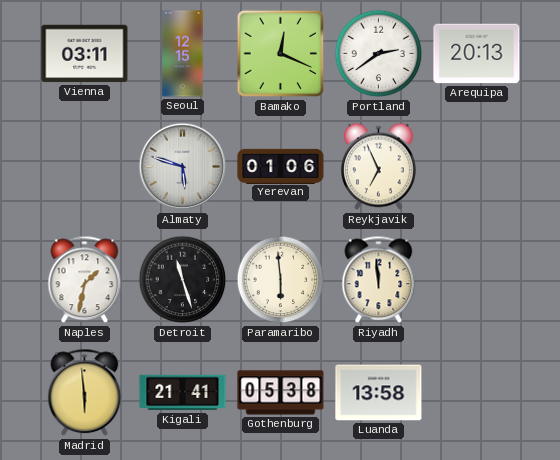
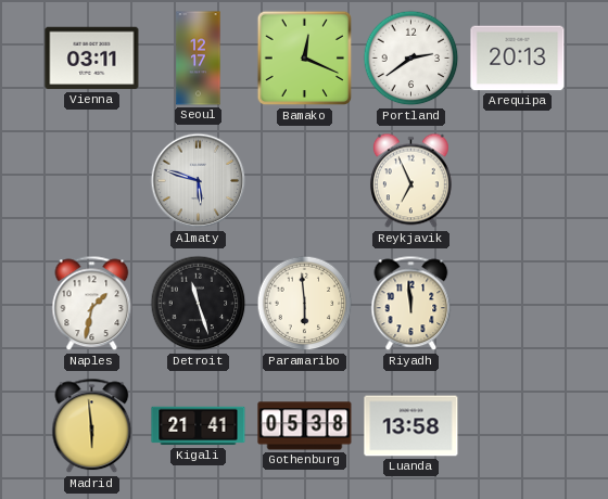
Seoul: 12:15 -> 12:17 (199, 59)
Yerevan: 01:06 -> none (281, 166)
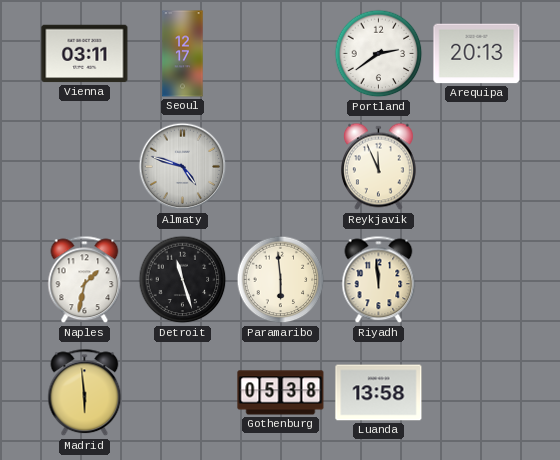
Bamako: 12:19 -> none (305, 59)
Almaty: 5:48 -> 4:48 (183, 167)
Reykjavik: 6:56 -> 11:56 (379, 167)
Kigali: 21:41 -> none (199, 426)
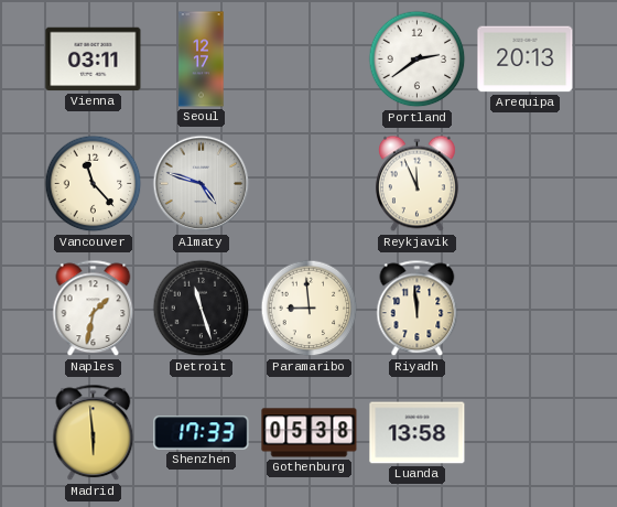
Vancouver: none -> 11:23 (94, 184)
Paramaribo: 5:59 -> 8:59 (310, 309)
Shenzhen: none -> 17:33 (202, 433)
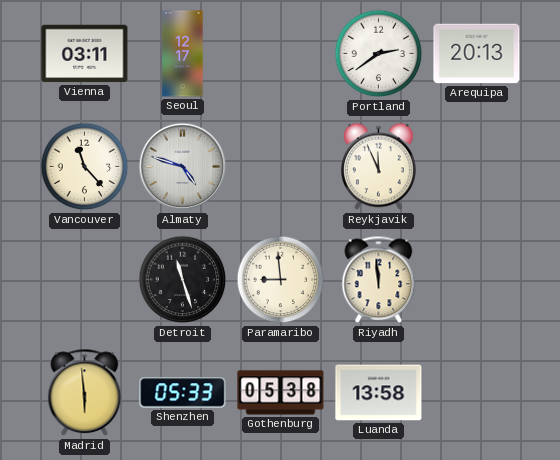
Naples: 1:32 -> none (94, 309)
Shenzhen: 17:33 -> 05:33 (183, 393)
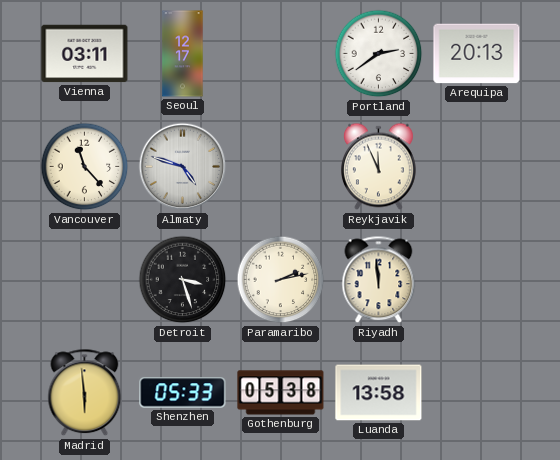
Detroit: 11:27 -> 3:27 (183, 280)
Paramaribo: 8:59 -> 2:13 (281, 280)
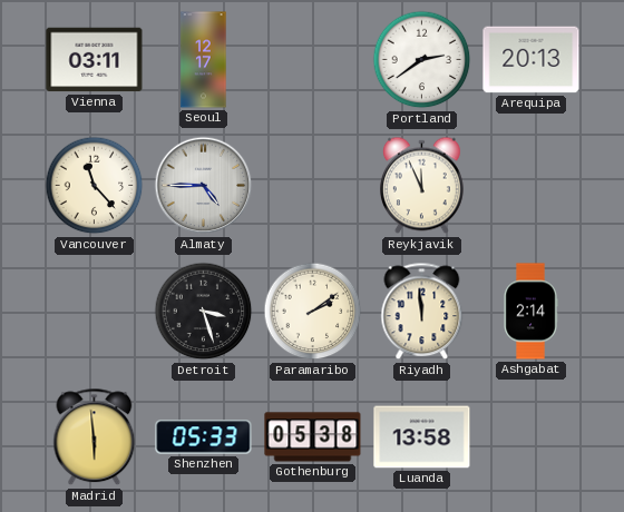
Almaty: 4:48 -> 4:45 (204, 186)
Paramaribo: 2:13 -> 2:09 (313, 312)
Ashgabat: none -> 2:14 (530, 312)
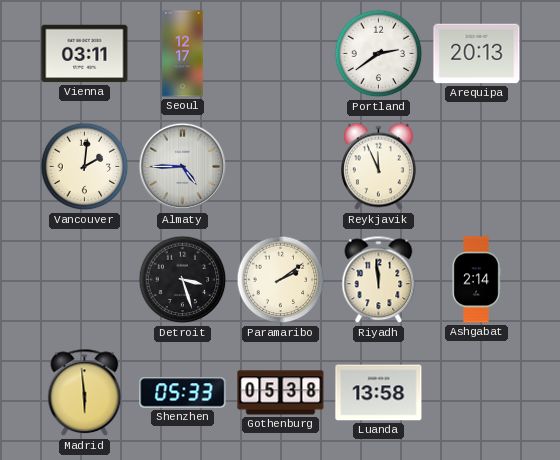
Vancouver: 11:23 -> 2:01 (85, 167)
